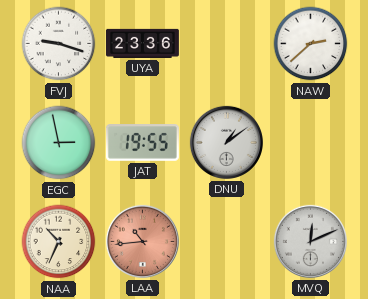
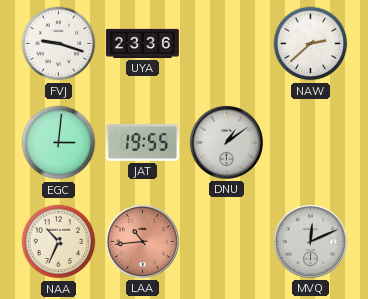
EGC: 2:58 -> 3:01 (59, 143)
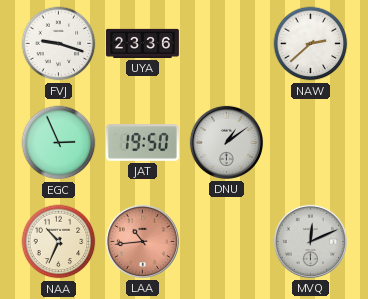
EGC: 3:01 -> 2:56 (59, 143)
JAT: 19:55 -> 19:50 (142, 143)
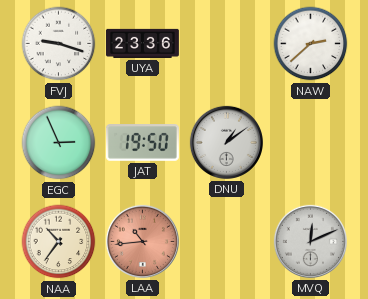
NAA: 10:34 -> 10:36 (59, 242)
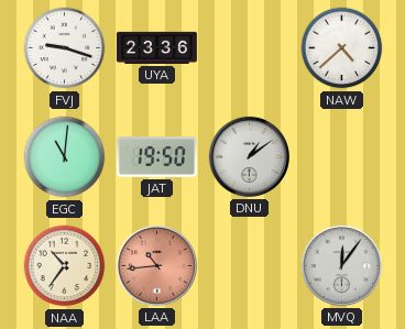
NAW: 2:38 -> 4:38 (342, 48)
EGC: 2:56 -> 11:01 (65, 157)
MVQ: 12:11 -> 12:06 (341, 265)
